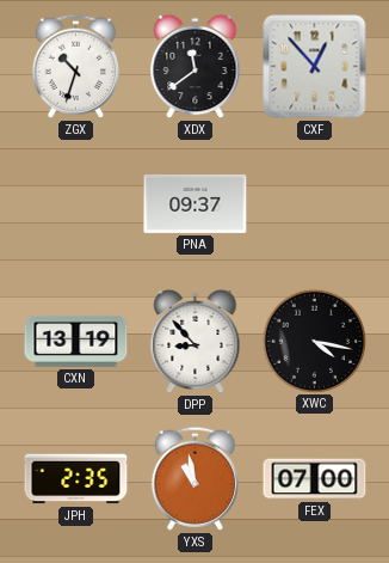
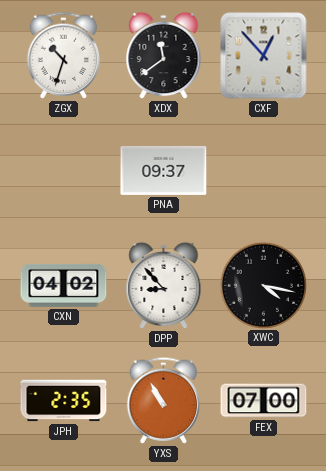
CXN: 13:19 -> 04:02 (64, 285)
YXS: 10:58 -> 10:55 (163, 400)
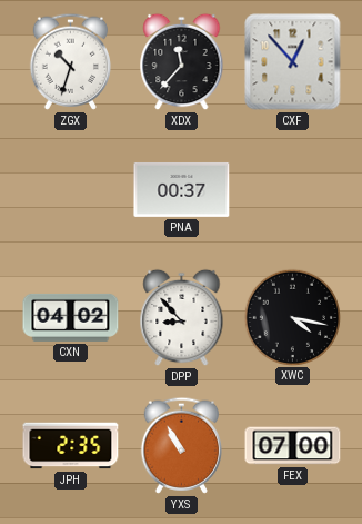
XDX: 11:39 -> 11:37 (182, 62)
PNA: 09:37 -> 00:37 (182, 189)
